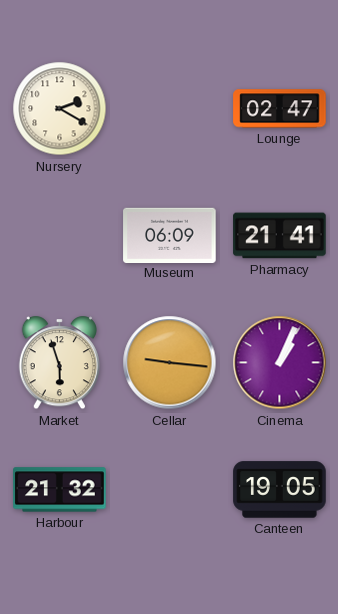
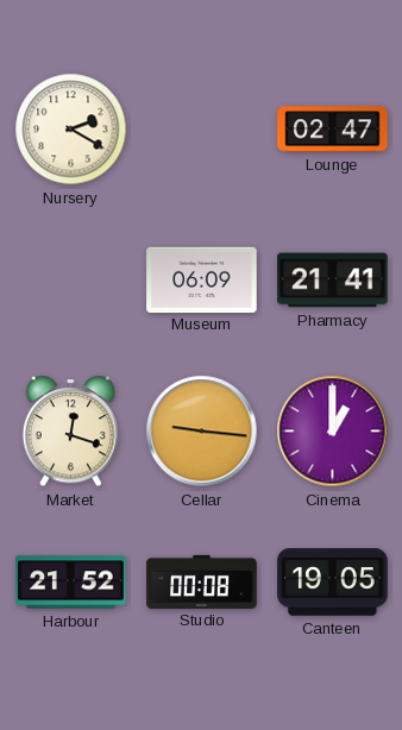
Market: 5:57 -> 12:18 (70, 432)
Cinema: 1:04 -> 1:00 (333, 432)
Harbour: 21:32 -> 21:52 (71, 583)
Studio: none -> 00:08 (202, 581)
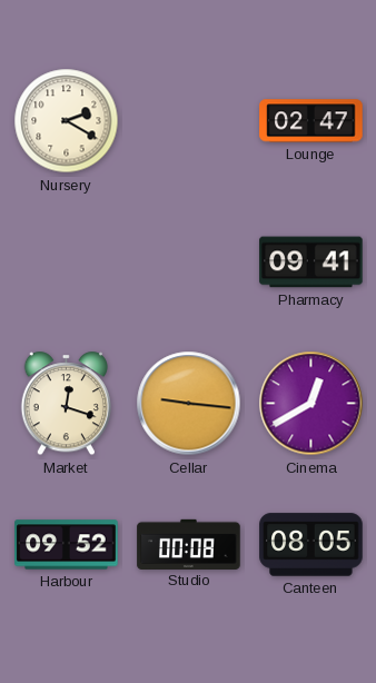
Museum: 06:09 -> none (202, 279)
Pharmacy: 21:41 -> 09:41 (311, 263)
Cinema: 1:00 -> 12:40 (311, 404)
Harbour: 21:52 -> 09:52 (67, 545)
Canteen: 19:05 -> 08:05 (311, 545)
